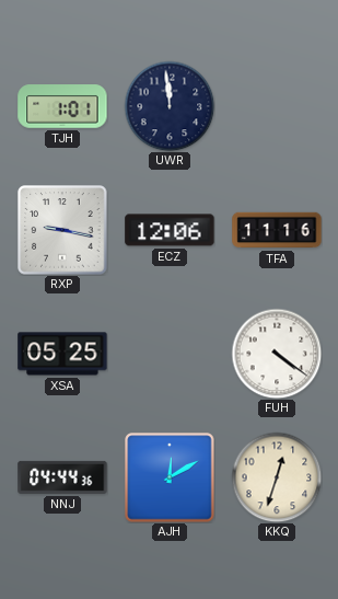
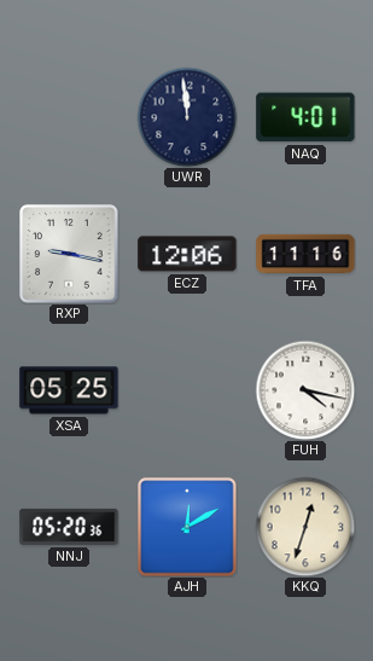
TJH: 1:01 -> none (62, 106)
NAQ: none -> 4:01 (305, 117)
FUH: 4:21 -> 4:17 (305, 390)
NNJ: 04:44 -> 05:20 (69, 527)
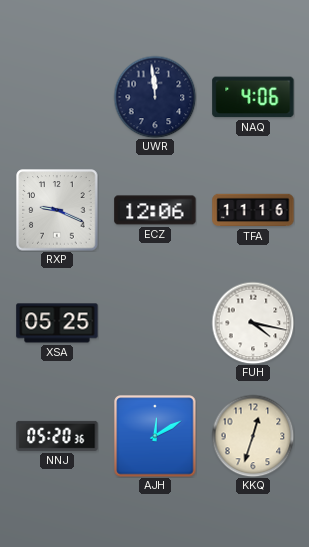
NAQ: 4:01 -> 4:06 (253, 97)
RXP: 9:17 -> 9:19 (57, 210)
